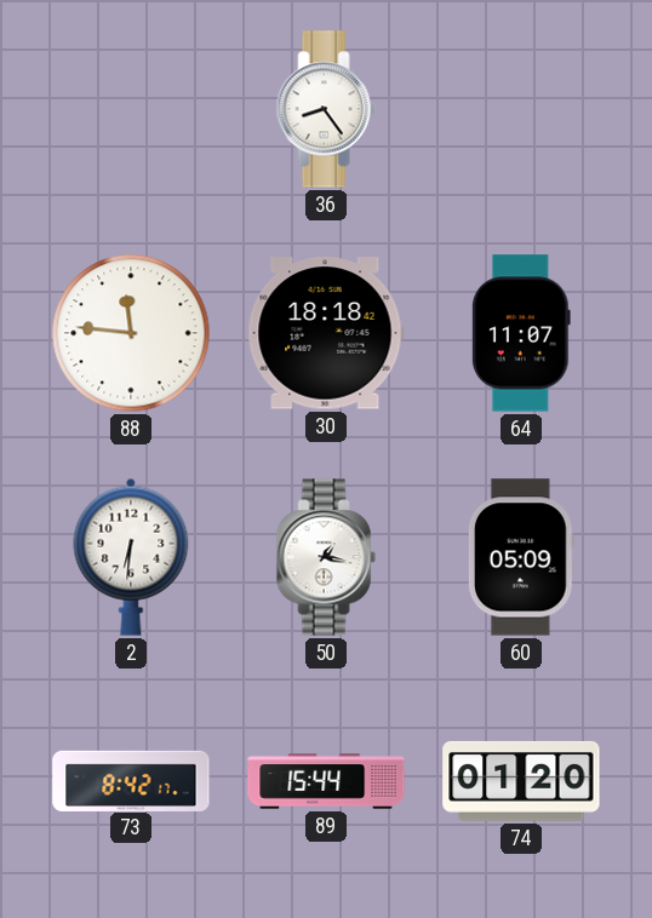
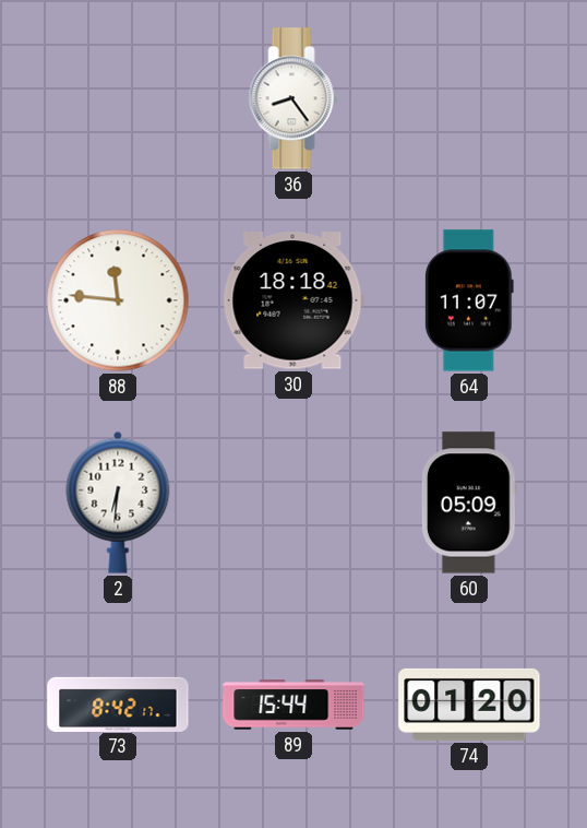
50: 1:17 -> none (326, 557)
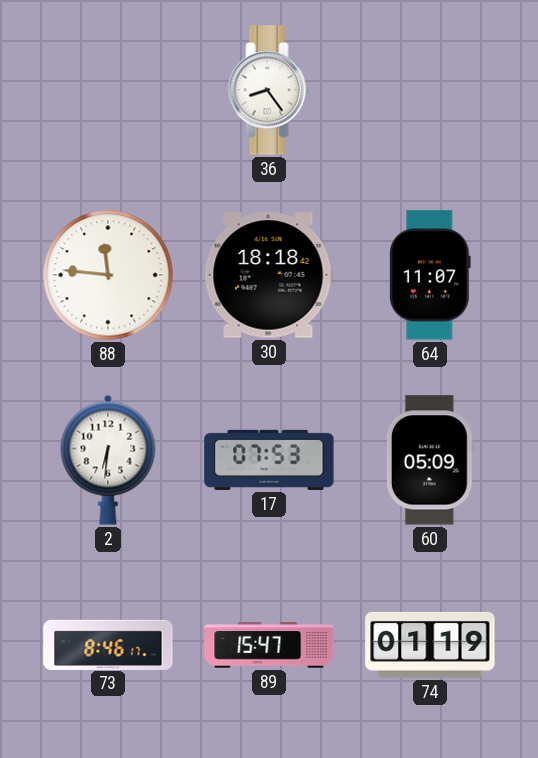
17: none -> 07:53 (269, 460)
73: 8:42 -> 8:46 (108, 644)
89: 15:44 -> 15:47 (269, 645)
74: 01:20 -> 01:19 (430, 645)
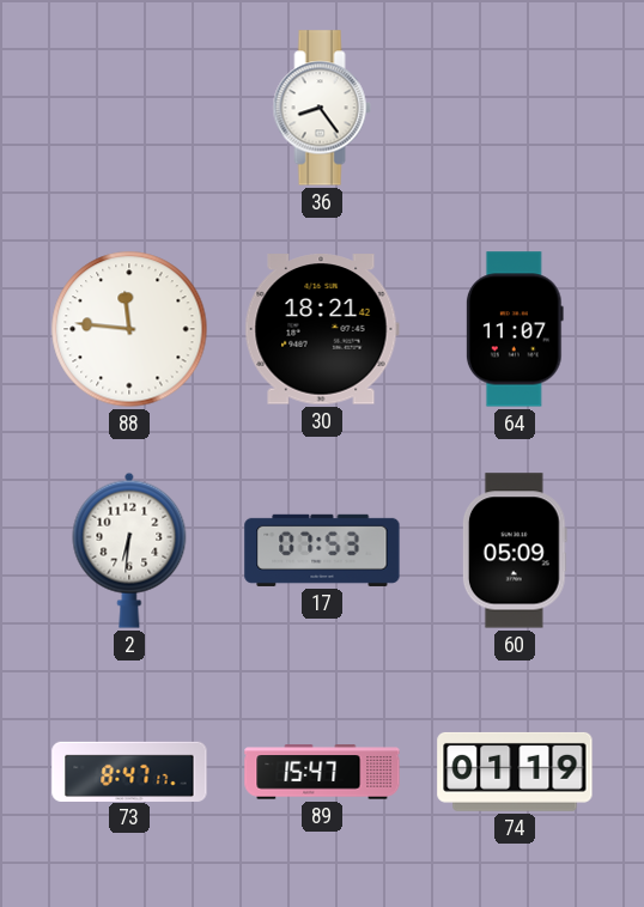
30: 18:18 -> 18:21 (322, 329)
73: 8:46 -> 8:47 (129, 771)
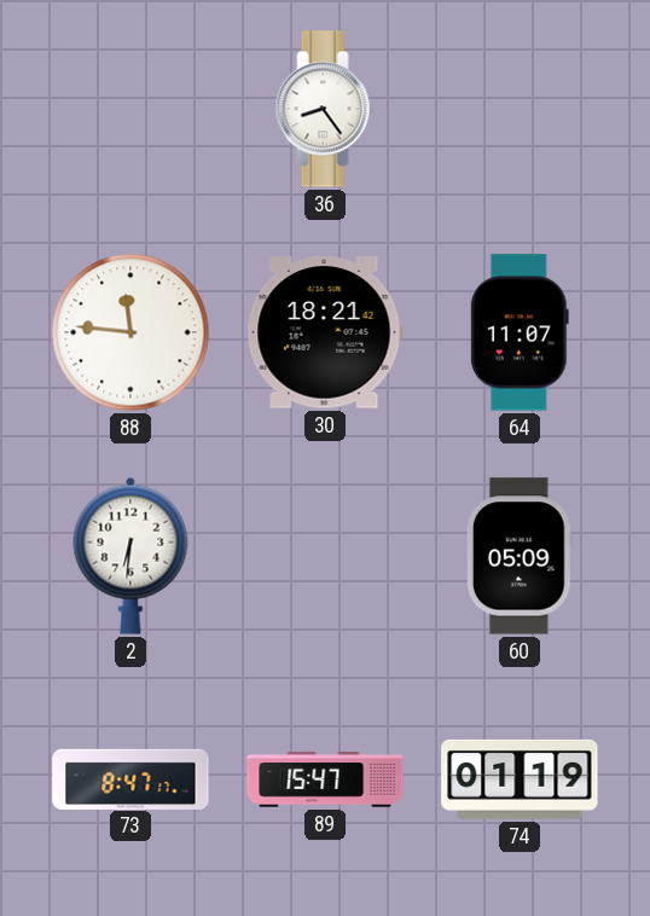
17: 07:53 -> none (322, 550)
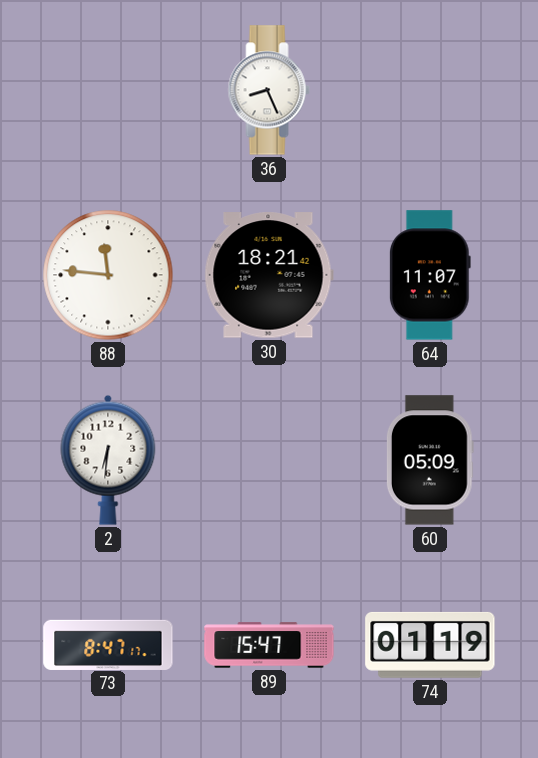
36: 8:24 -> 8:26 (269, 90)
